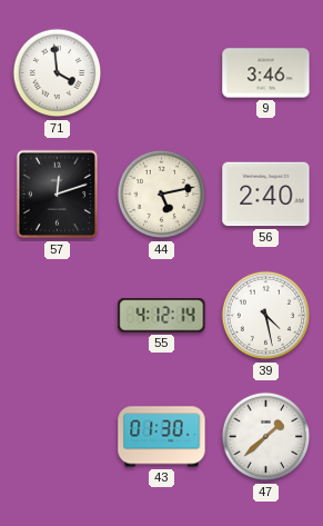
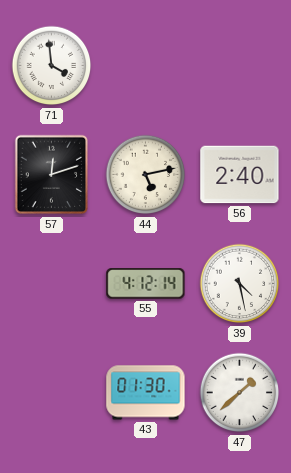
9: 3:46 -> none (266, 73)
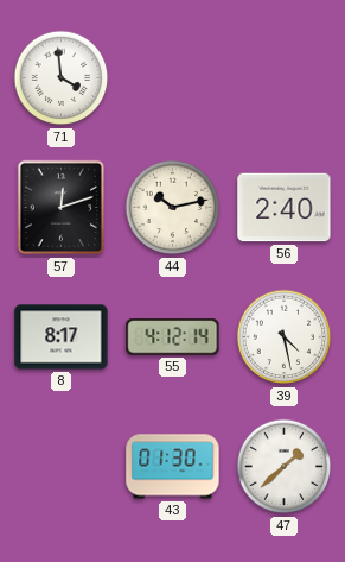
44: 5:13 -> 10:13 (173, 208)
8: none -> 8:17 (62, 337)
